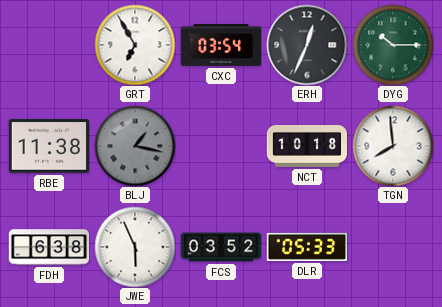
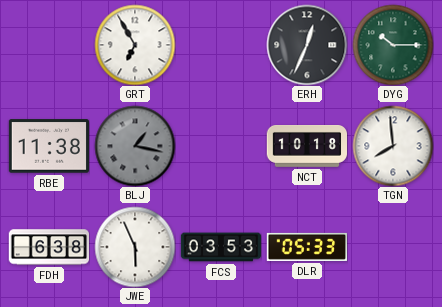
CXC: 03:54 -> none (220, 46)
FCS: 03:52 -> 03:53 (221, 247)
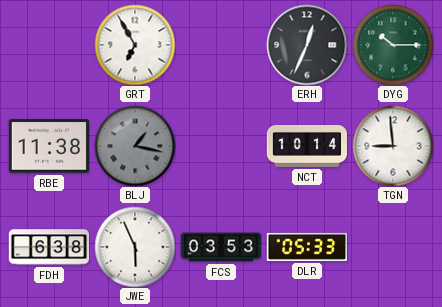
NCT: 10:18 -> 10:14 (306, 147)
TGN: 7:59 -> 8:59 (393, 146)
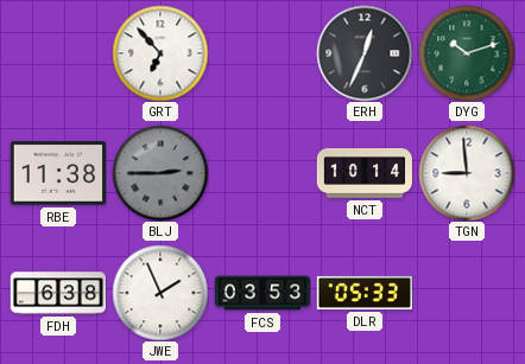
GRT: 6:55 -> 6:53 (160, 53)
DYG: 10:15 -> 10:12 (467, 53)
BLJ: 1:17 -> 2:45 (160, 173)
JWE: 5:56 -> 1:56 (160, 293)
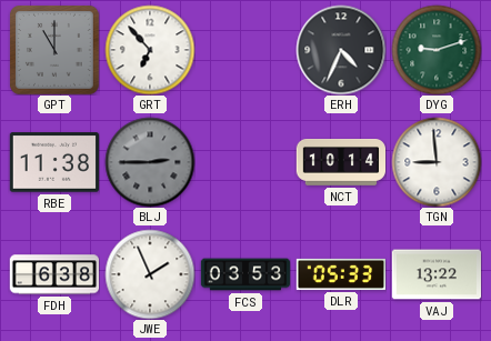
GPT: none -> 11:00 (54, 50)
ERH: 12:34 -> 4:34 (341, 50)
DYG: 10:12 -> 9:12 (437, 50)
VAJ: none -> 13:22 (435, 274)
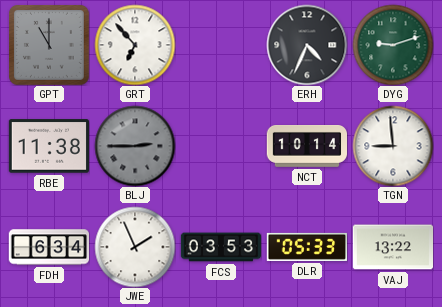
FDH: 6:38 -> 6:34 (49, 247)
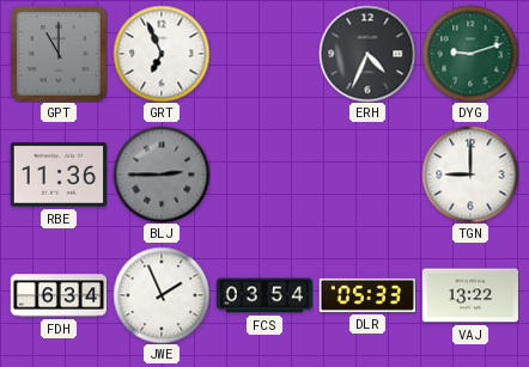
GRT: 6:53 -> 6:56 (162, 54)
RBE: 11:38 -> 11:36 (57, 175)
NCT: 10:14 -> none (306, 147)
TGN: 8:59 -> 9:00 (470, 175)
FCS: 03:53 -> 03:54 (264, 295)
